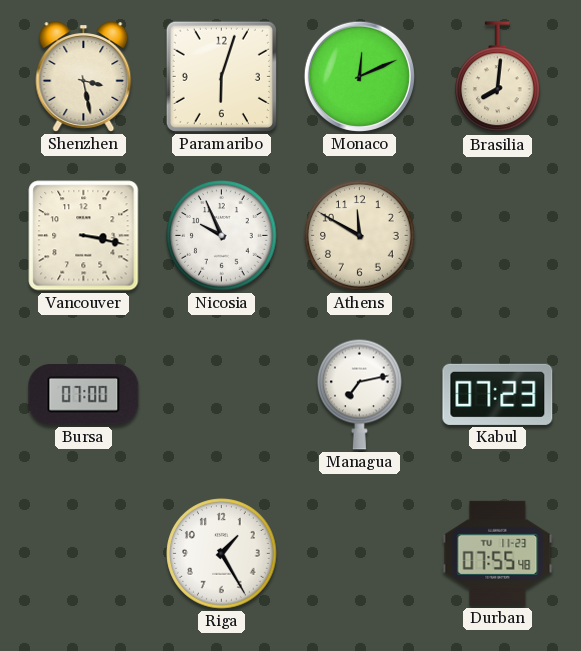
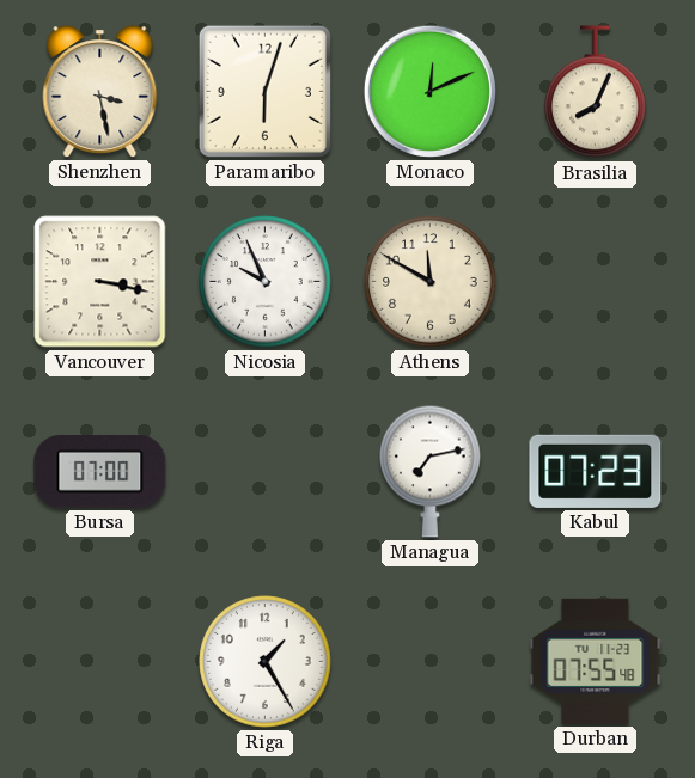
Brasilia: 8:01 -> 8:04 (596, 92)
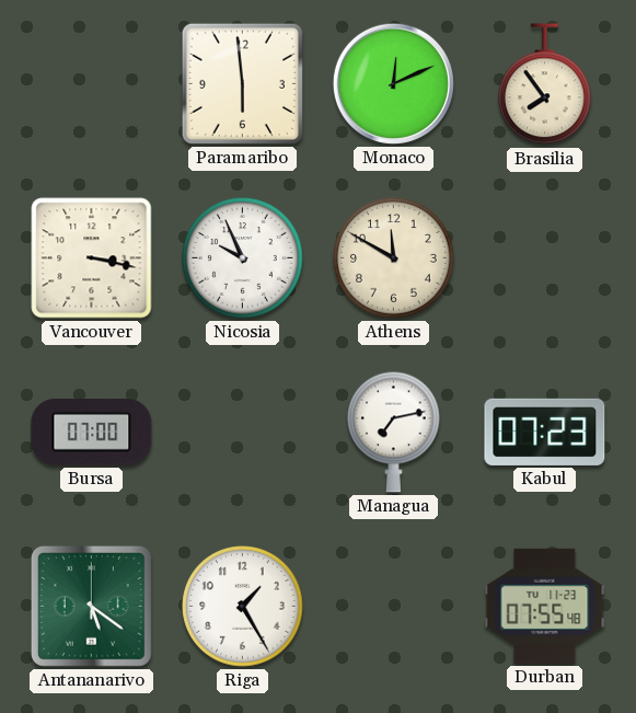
Shenzhen: 3:28 -> none (100, 92)
Paramaribo: 6:03 -> 5:59 (242, 83)
Brasilia: 8:04 -> 7:54 (545, 84)
Antananarivo: none -> 5:21 (91, 606)
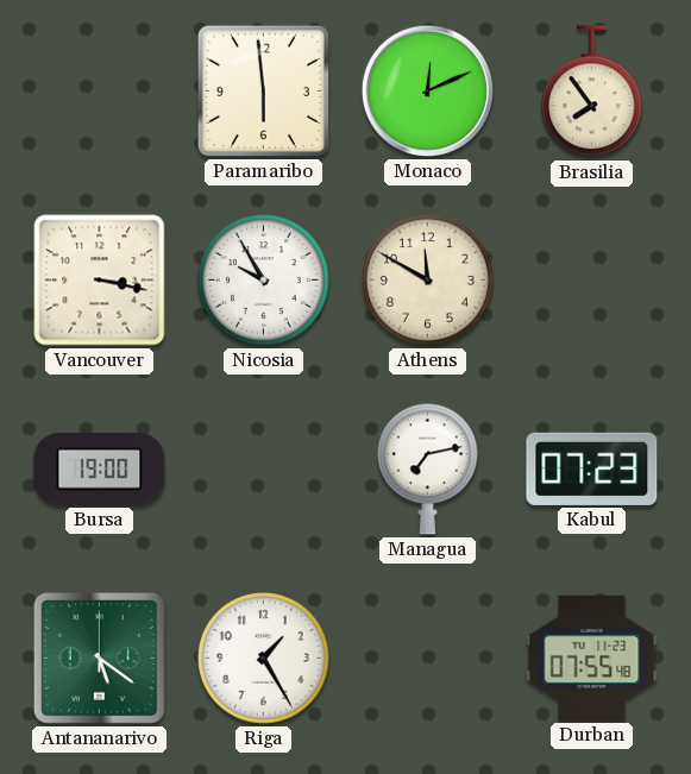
Nicosia: 9:56 -> 9:55 (264, 281)
Bursa: 07:00 -> 19:00 (100, 470)
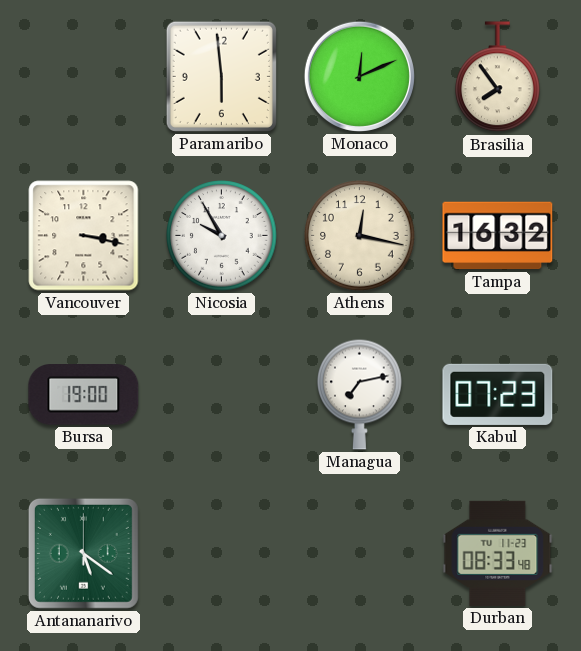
Athens: 11:50 -> 12:17 (360, 236)
Tampa: none -> 16:32 (498, 236)
Riga: 1:25 -> none (264, 659)
Durban: 07:55 -> 08:33 (498, 553)
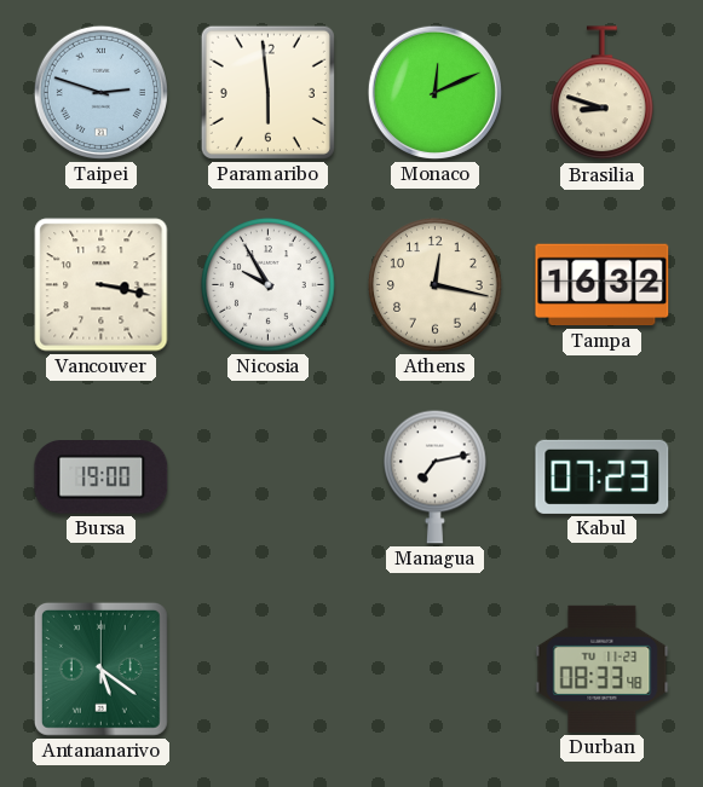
Taipei: none -> 2:48 (100, 92)
Brasilia: 7:54 -> 8:48 (603, 93)
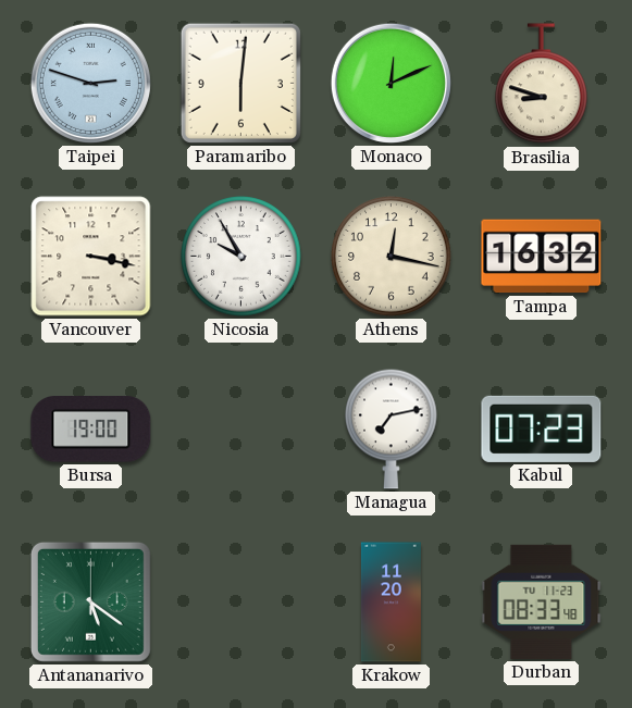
Paramaribo: 5:59 -> 6:01 (240, 83)
Krakow: none -> 11:20 (391, 603)
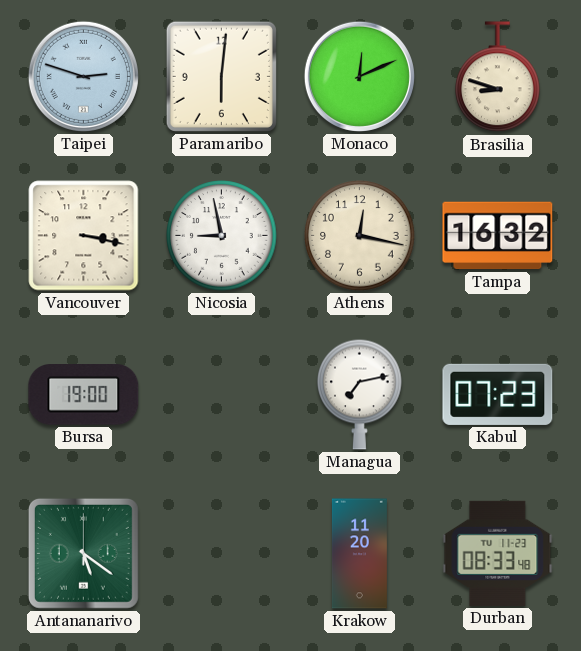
Nicosia: 9:55 -> 8:58 (222, 236)
